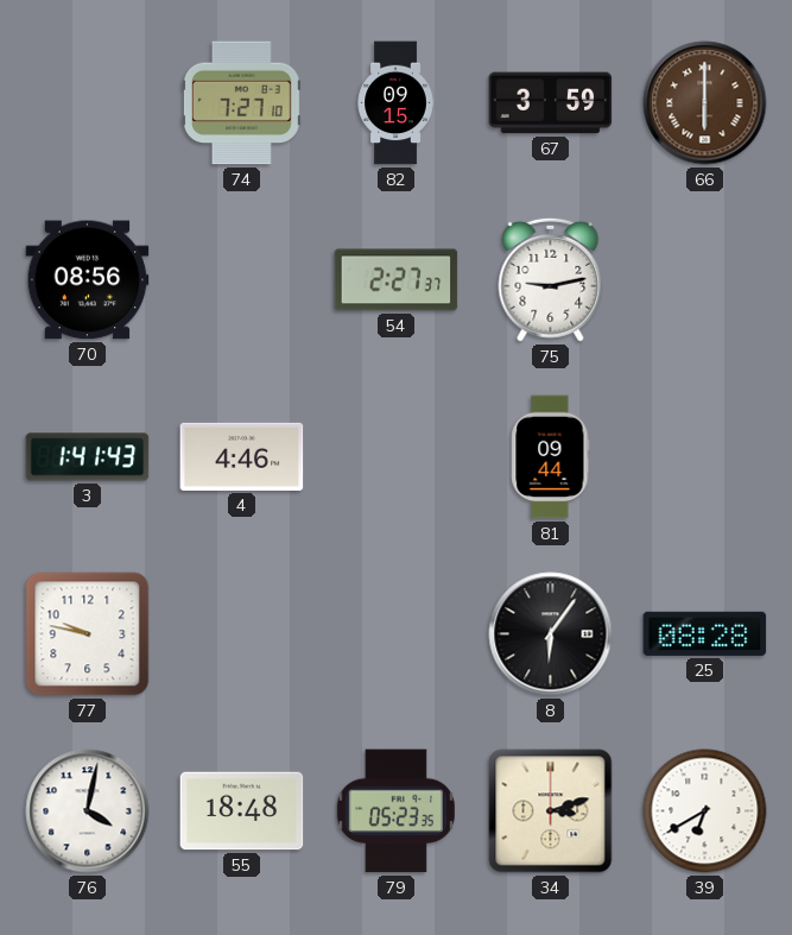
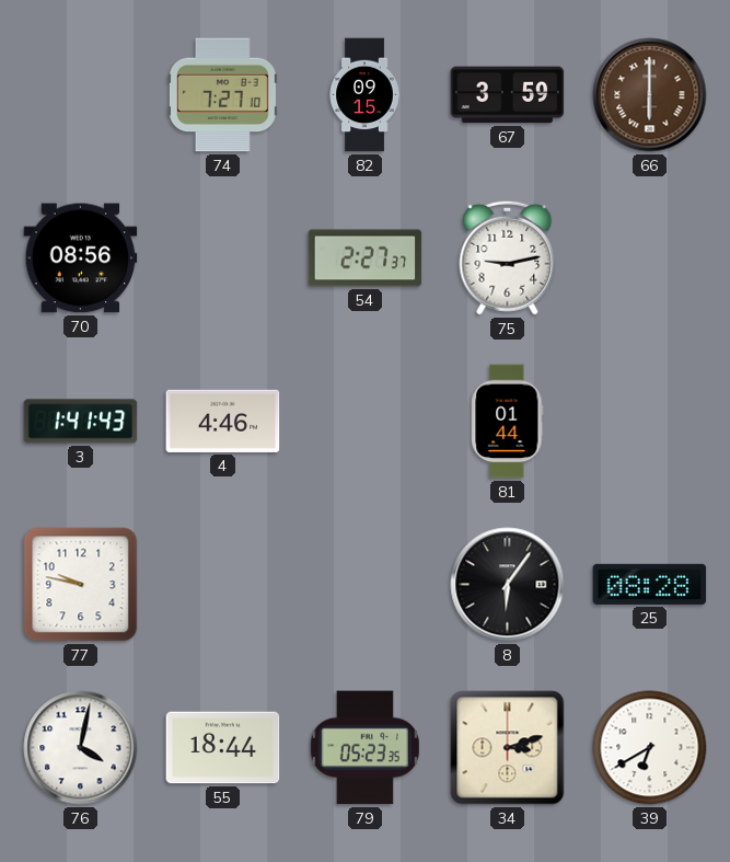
81: 09:44 -> 01:44 (508, 422)
55: 18:48 -> 18:44 (223, 748)
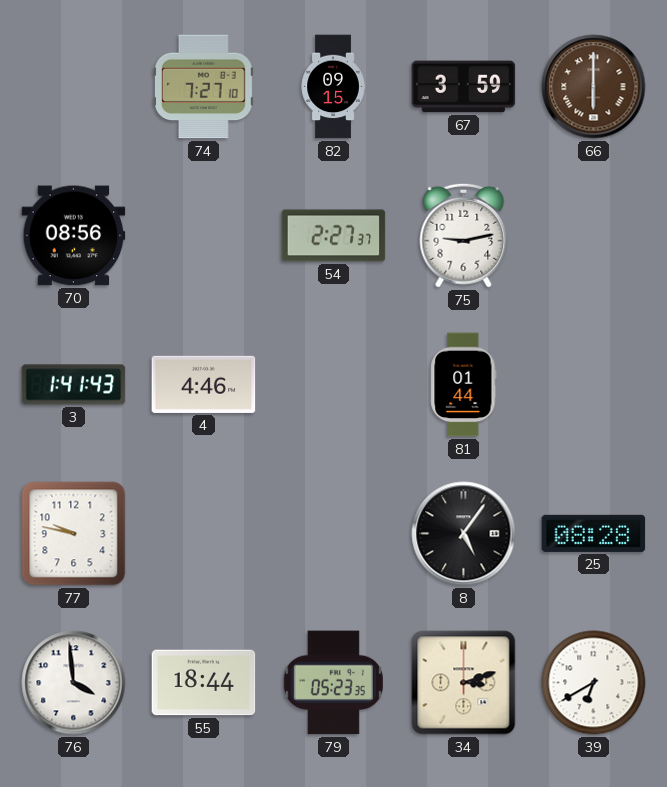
8: 6:06 -> 5:06 (464, 534)
76: 4:02 -> 3:59 (74, 683)
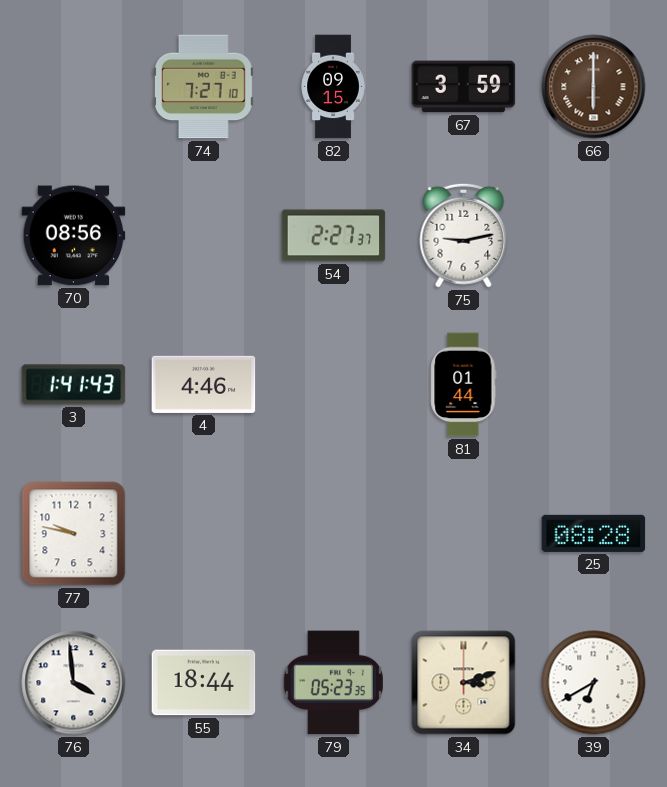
8: 5:06 -> none (464, 534)
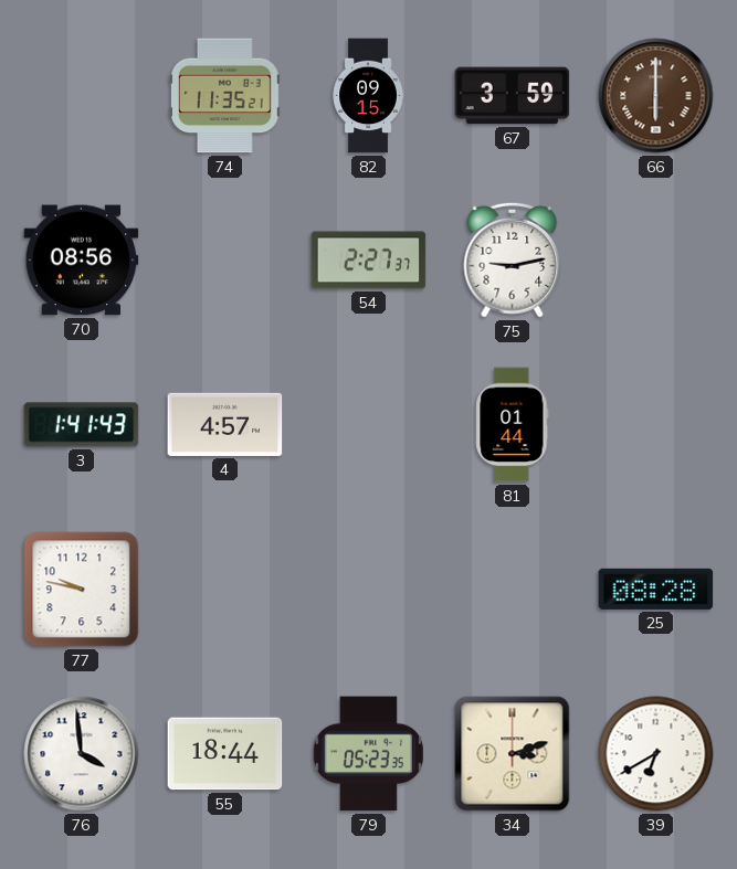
74: 7:27 -> 11:35 (224, 96)
4: 4:46 -> 4:57 (225, 424)
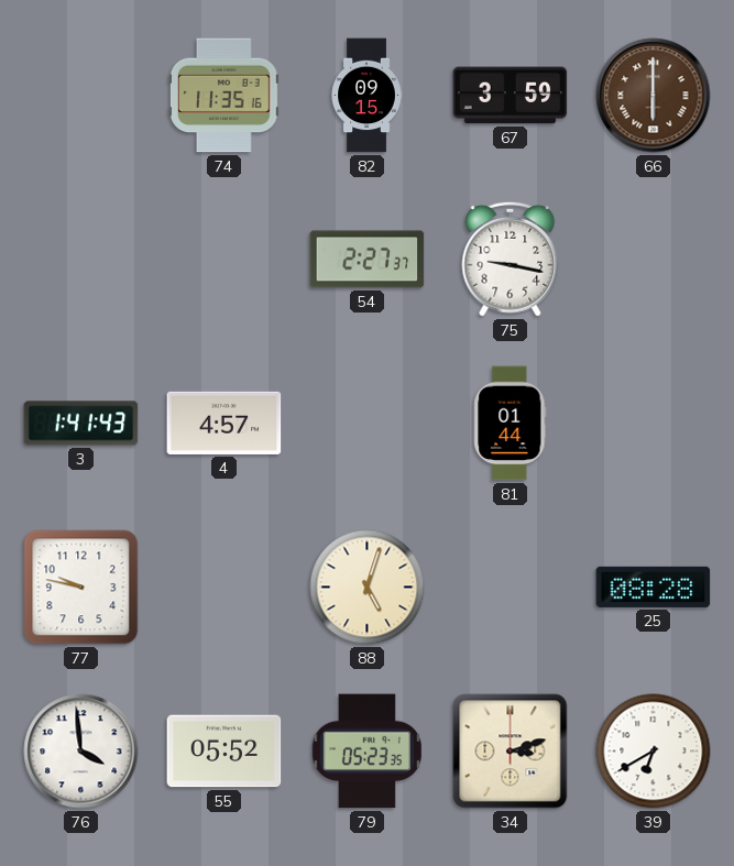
74: 11:35:21 -> 11:35:16 (223, 96)
70: 08:56 -> none (82, 261)
75: 9:13 -> 9:17 (511, 259)
88: none -> 5:03 (368, 588)
55: 18:44 -> 05:52 (224, 752)
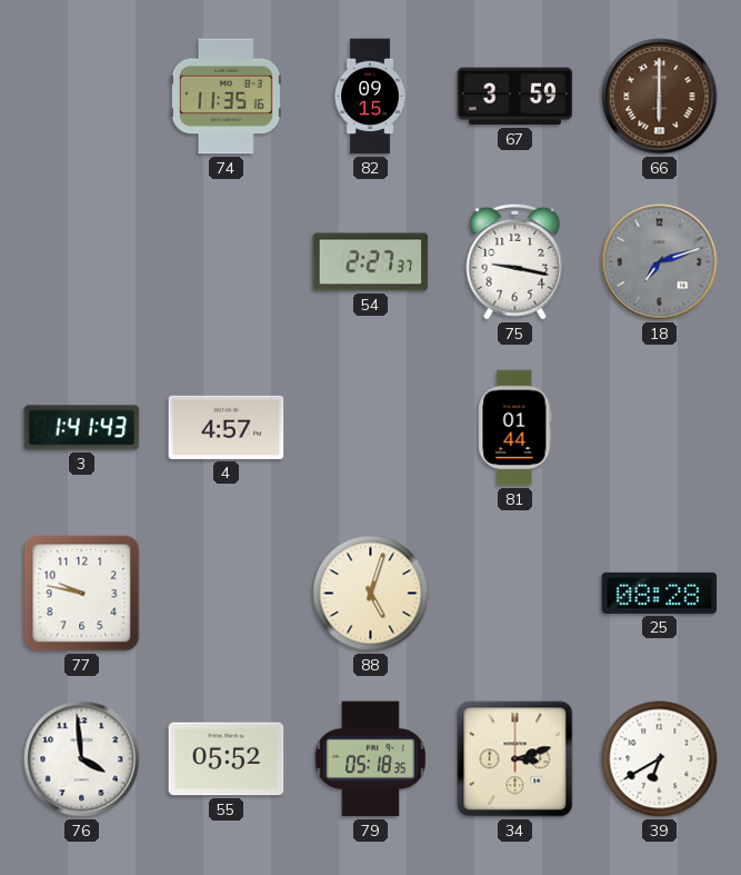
18: none -> 7:12 (660, 262)
79: 05:23 -> 05:18 (370, 759)
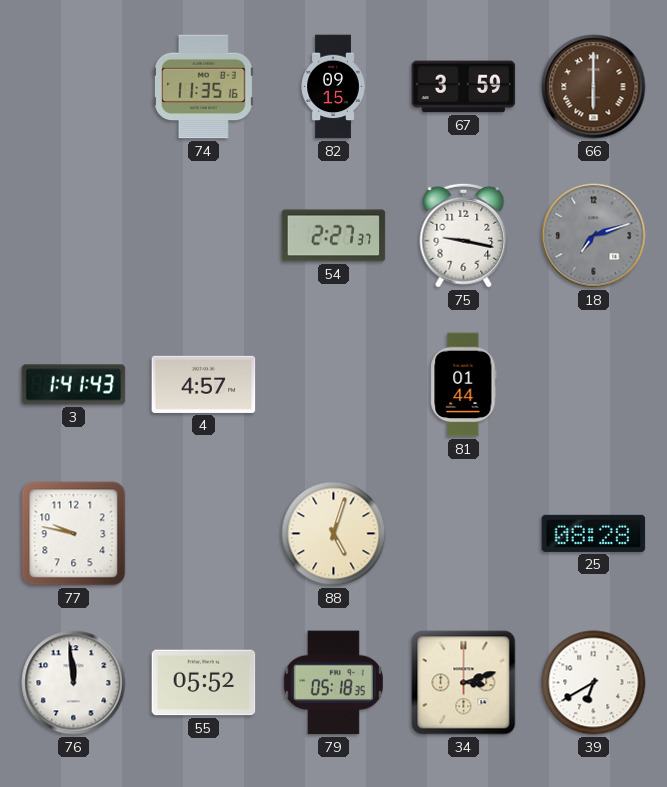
76: 3:59 -> 11:59 (74, 683)
